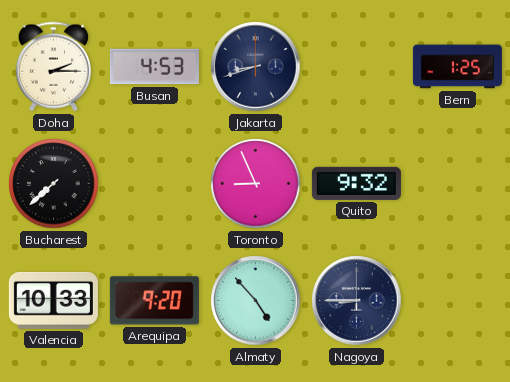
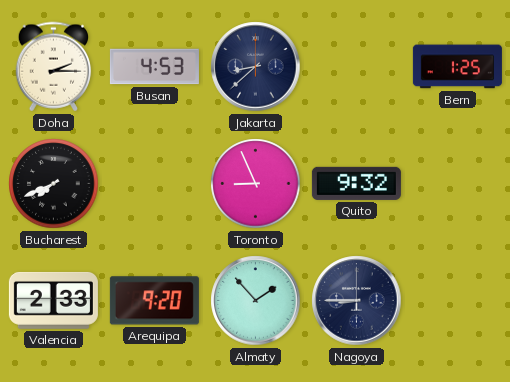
Jakarta: 8:42 -> 8:38 (256, 67)
Bucharest: 7:38 -> 7:41 (54, 184)
Valencia: 10:33 -> 2:33 (53, 300)
Almaty: 4:53 -> 1:53 (256, 301)
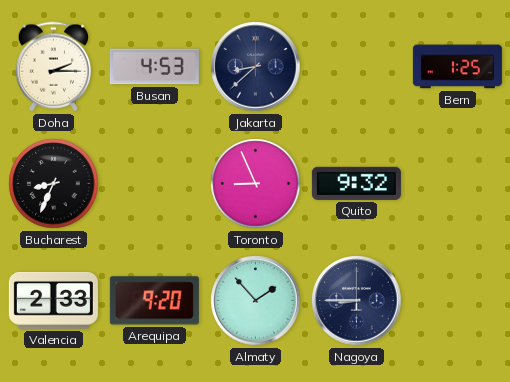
Bucharest: 7:41 -> 8:34 (54, 184)
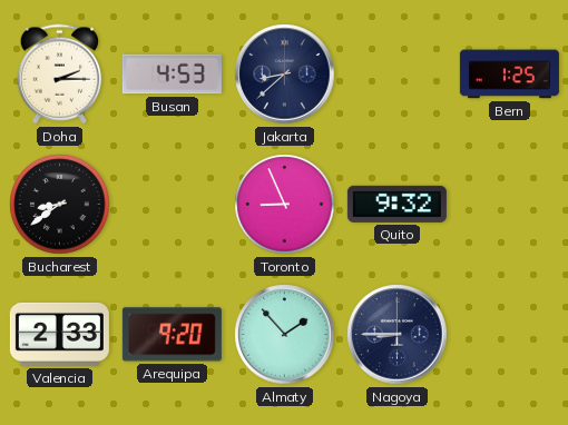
Bucharest: 8:34 -> 8:39 (60, 205)
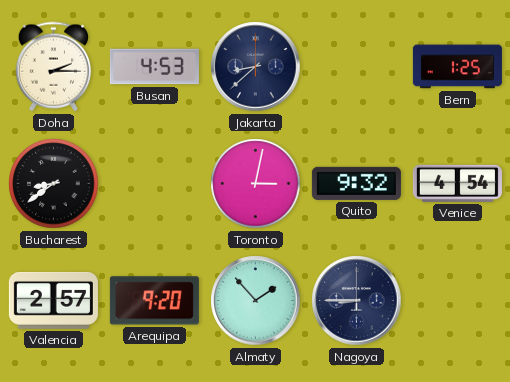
Toronto: 8:56 -> 3:02 (256, 184)
Venice: none -> 4:54 (457, 183)
Valencia: 2:33 -> 2:57 (53, 300)
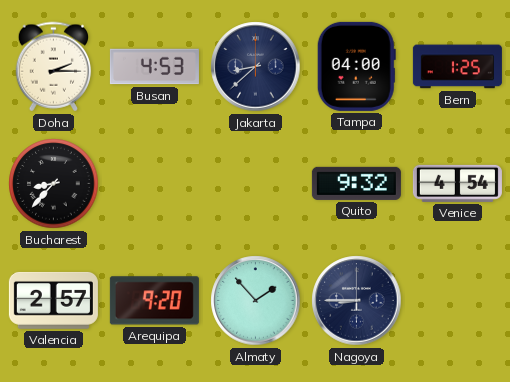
Tampa: none -> 04:00 (356, 66)
Bucharest: 8:39 -> 8:37 (54, 184)
Toronto: 3:02 -> none (256, 184)
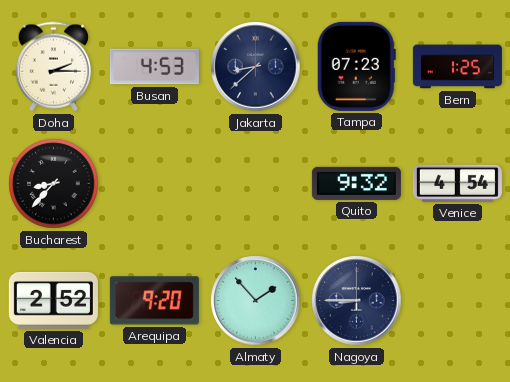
Tampa: 04:00 -> 07:23 (356, 66)
Valencia: 2:57 -> 2:52 (53, 300)
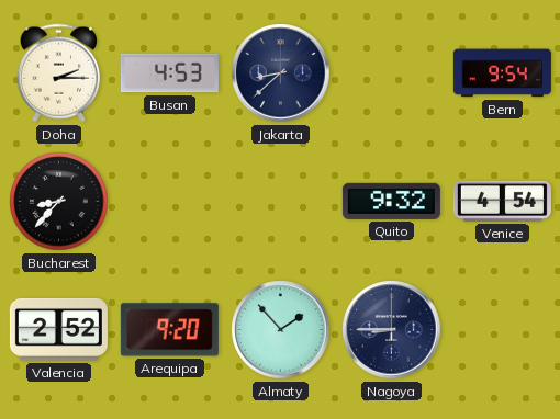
Tampa: 07:23 -> none (356, 66)
Bern: 1:25 -> 9:54 (502, 73)
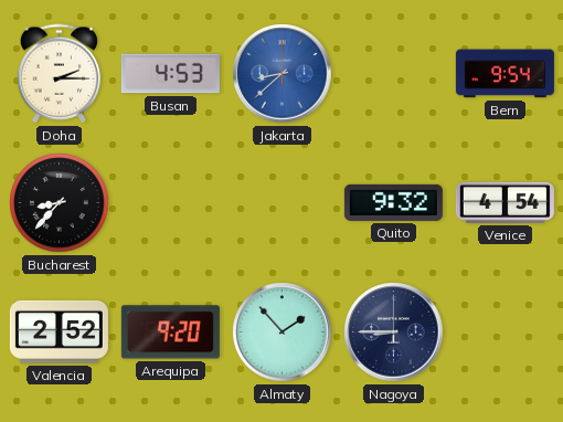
Jakarta dial: navy -> blue (283, 74)
